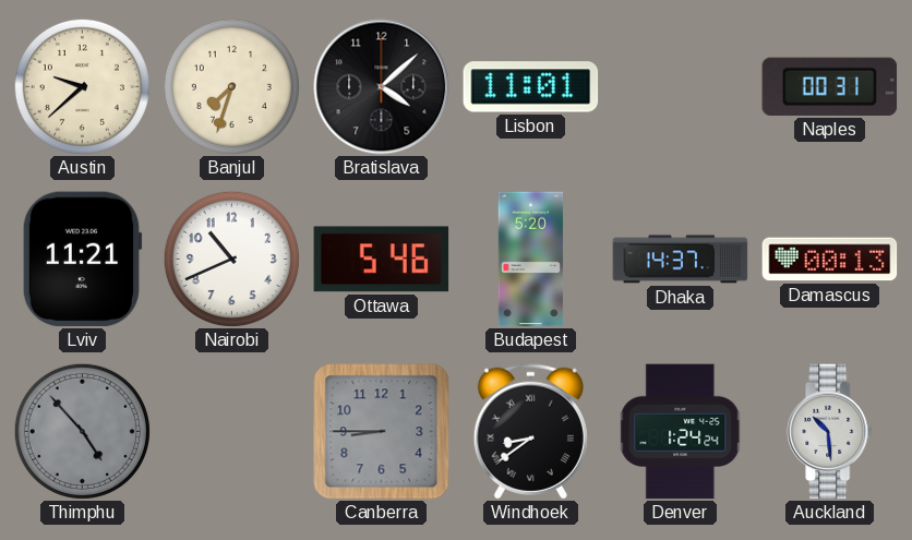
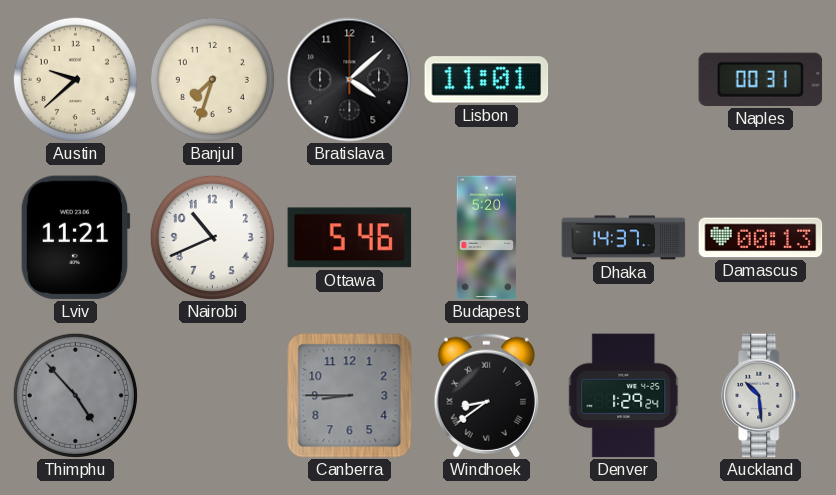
Denver: 1:24 -> 1:29 (624, 396)
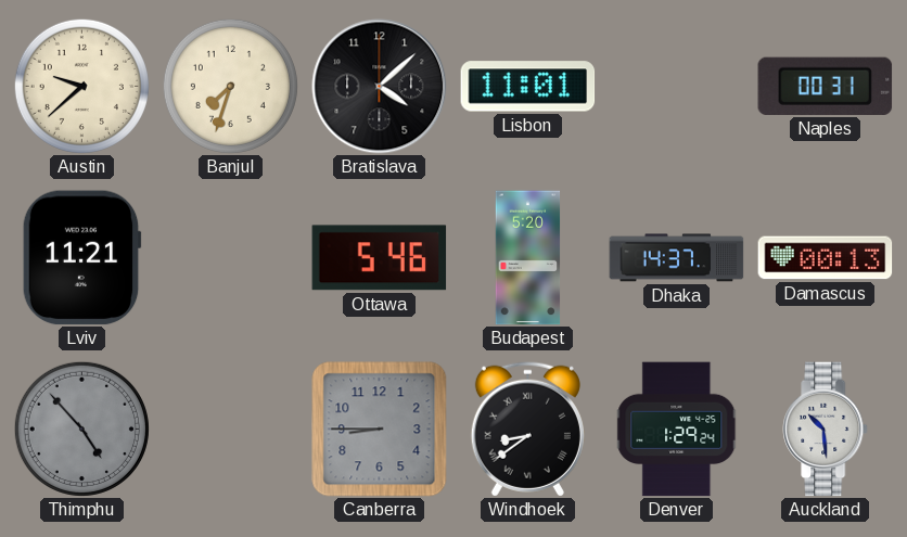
Nairobi: 10:41 -> none (212, 237)
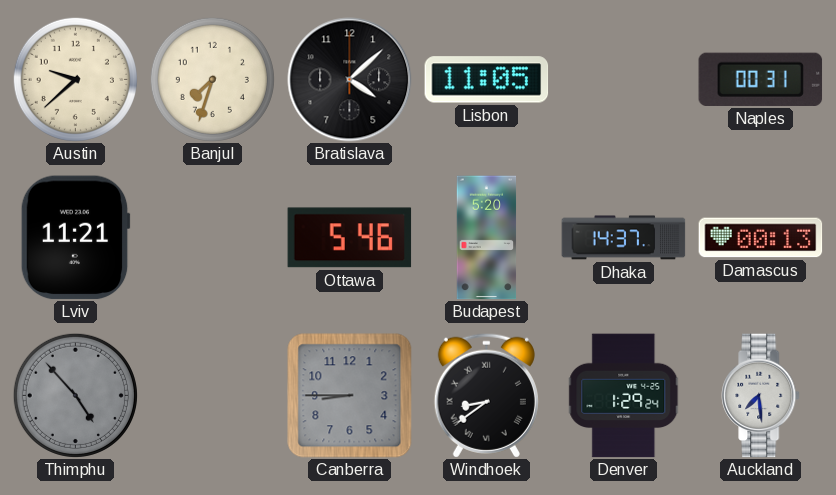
Lisbon: 11:01 -> 11:05 (487, 80)
Auckland: 10:29 -> 7:29 (761, 396)
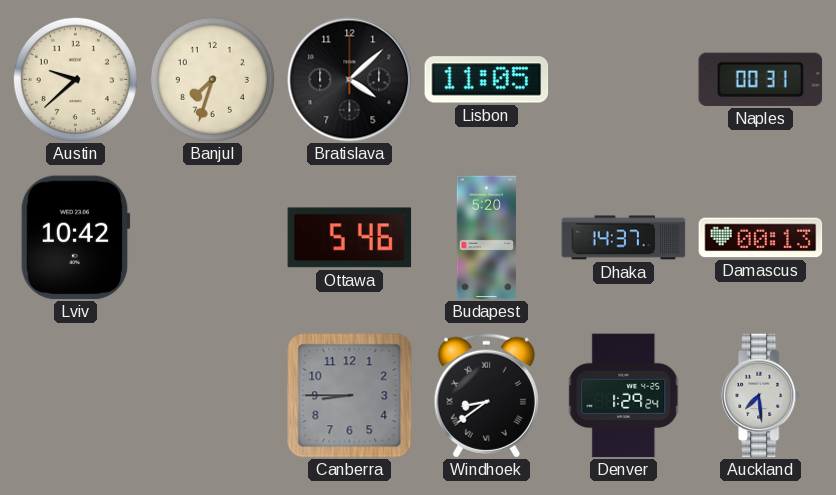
Lviv: 11:21 -> 10:42 (75, 238)
Thimphu: 4:53 -> none (75, 395)
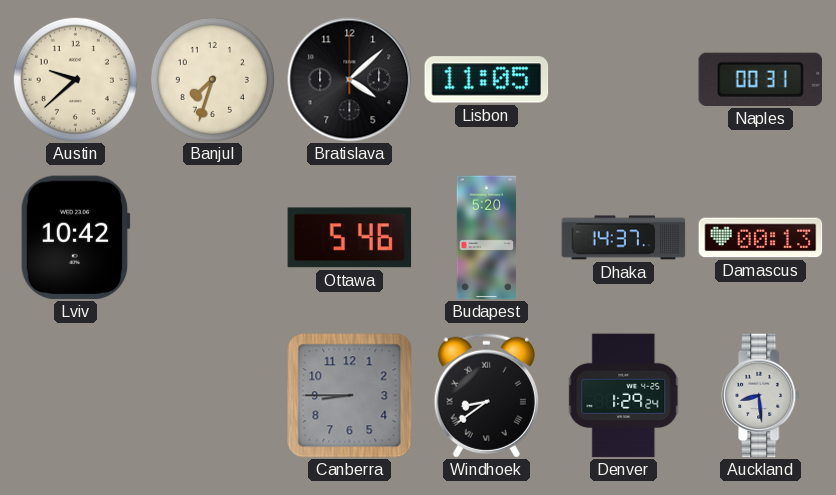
Auckland: 7:29 -> 8:29 (761, 396)
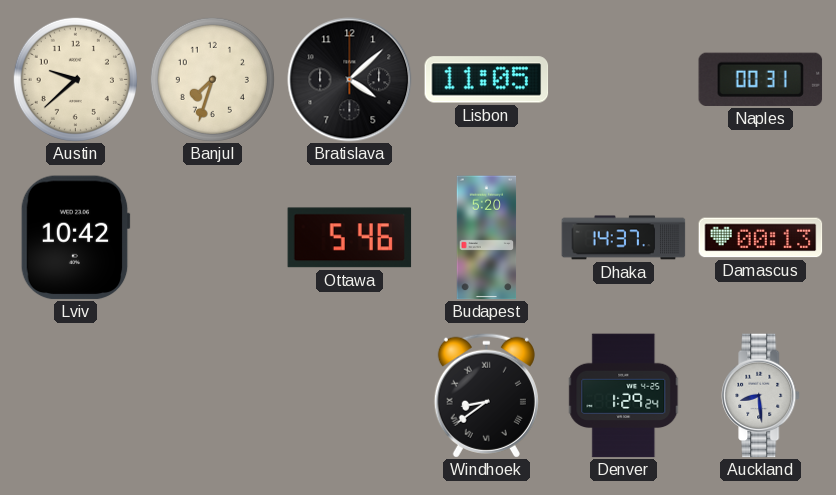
Canberra: 8:45 -> none (350, 396)
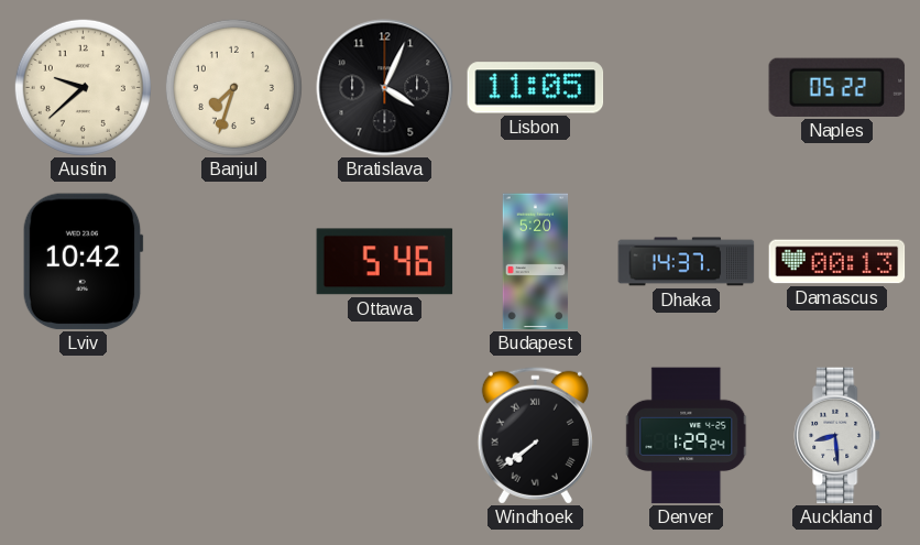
Bratislava: 4:08 -> 4:04 (385, 88)
Naples: 00:31 -> 05:22 (837, 87)
Windhoek: 8:39 -> 7:39 (535, 435)
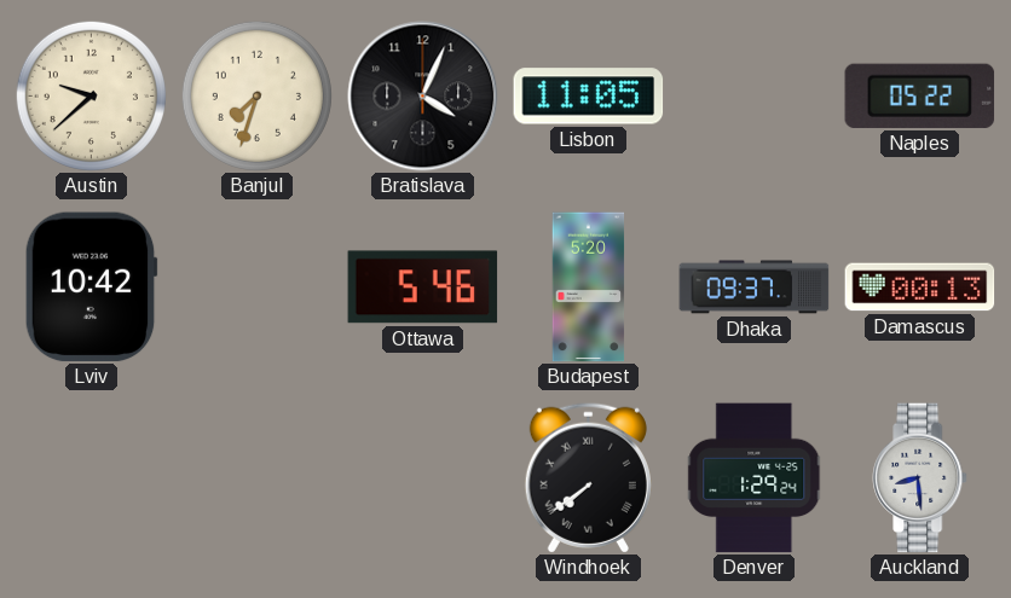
Dhaka: 14:37 -> 09:37 (755, 288)
